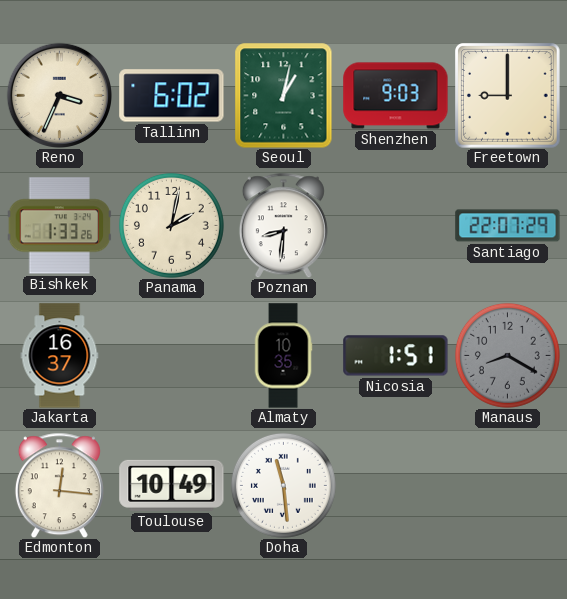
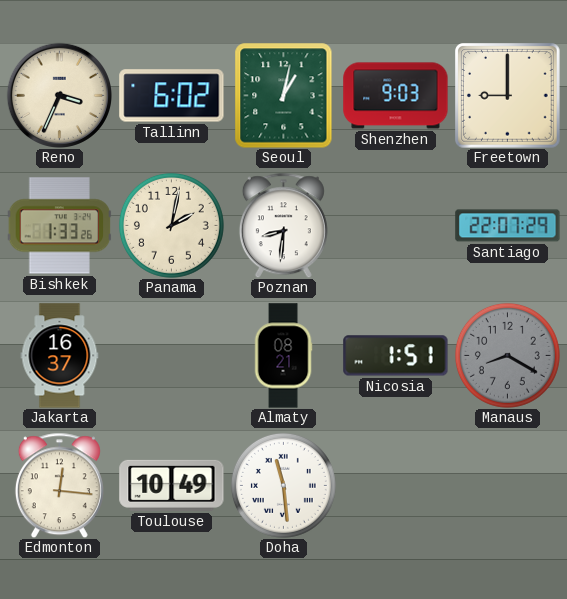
Almaty: 10:35 -> 08:21 (283, 356)
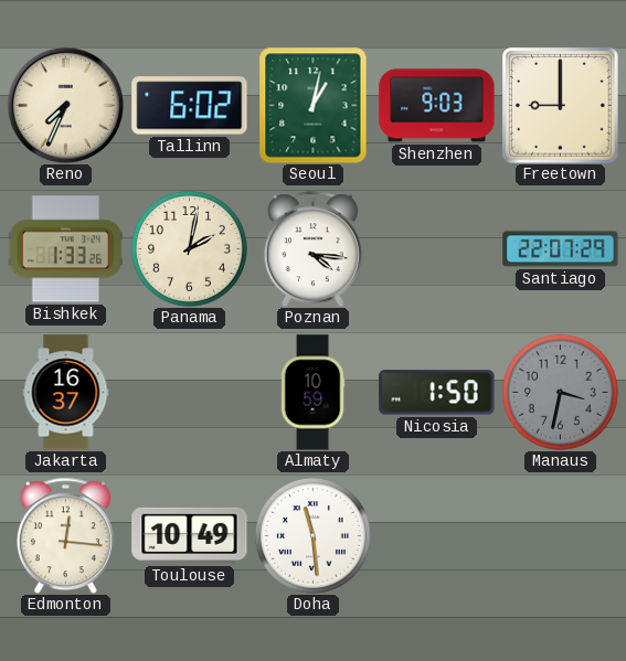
Reno: 3:34 -> 7:34 (65, 105)
Poznan: 8:31 -> 4:16 (312, 248)
Almaty: 08:21 -> 10:59 (312, 393)
Nicosia: 1:51 -> 1:50 (437, 393)
Manaus: 8:20 -> 3:32 (560, 392)
